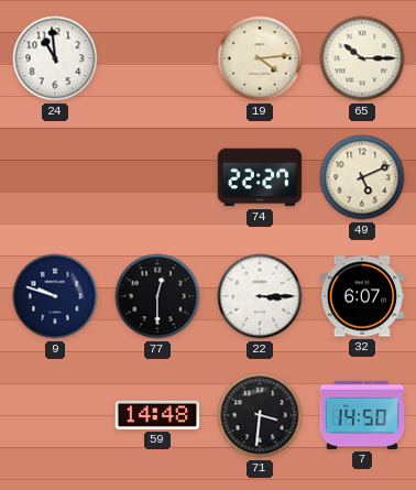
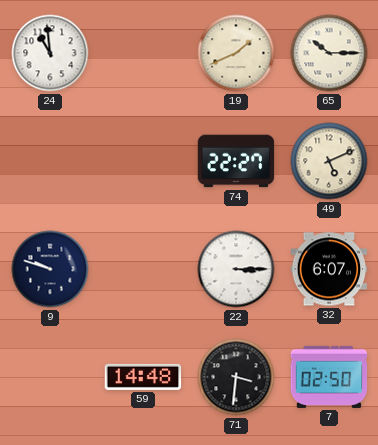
19: 4:14 -> 1:41 (236, 53)
77: 12:30 -> none (157, 296)
7: 14:50 -> 02:50 (329, 377)
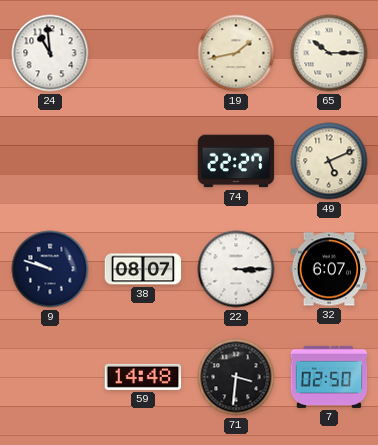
19: 1:41 -> 1:43 (236, 53)
38: none -> 08:07 (143, 269)
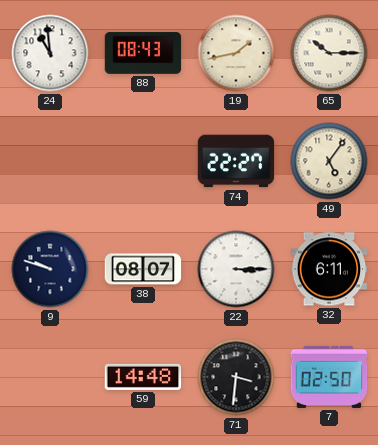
88: none -> 08:43 (143, 53)
49: 5:11 -> 5:06 (329, 161)
32: 6:07 -> 6:11 (329, 269)
